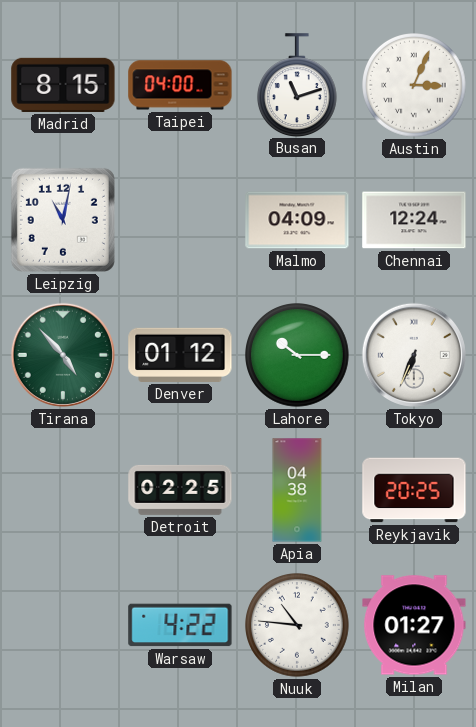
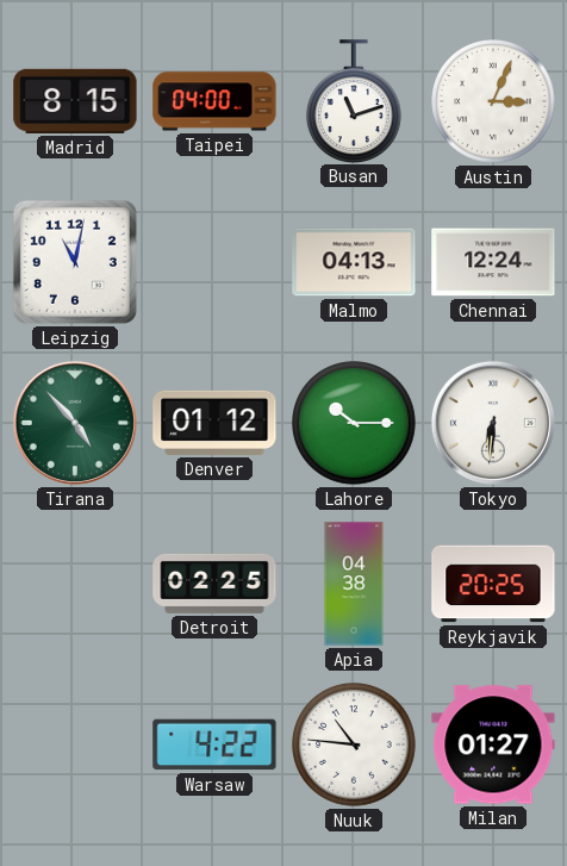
Malmo: 04:09 -> 04:13 (354, 262)
Tokyo: 6:34 -> 6:31 (493, 423)
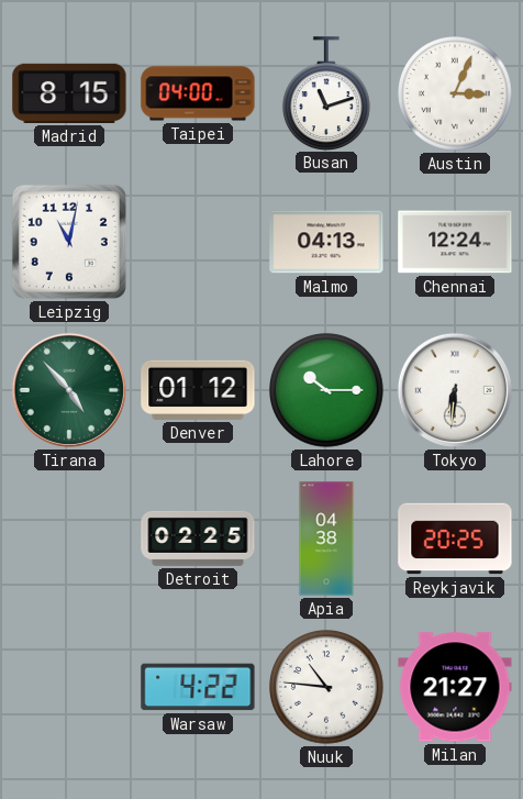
Milan: 01:27 -> 21:27 (455, 687)
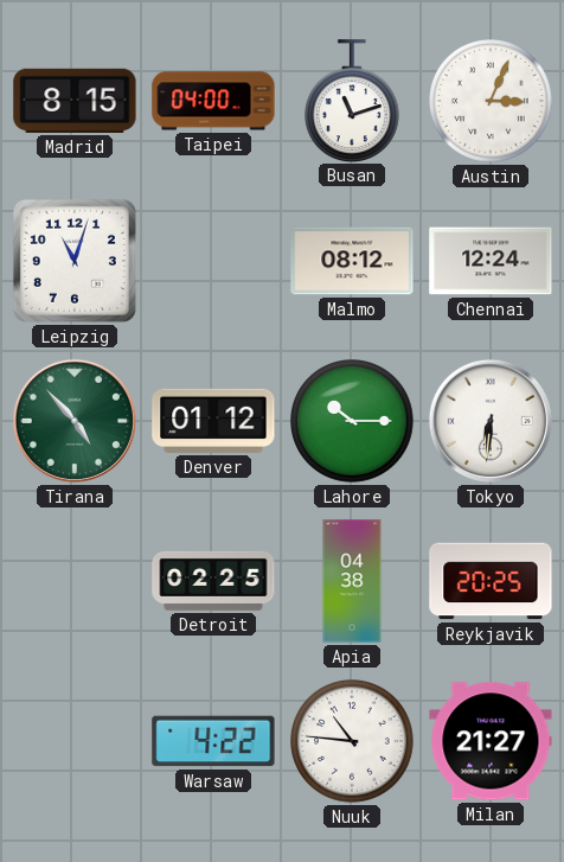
Leipzig: 11:02 -> 11:03 (75, 261)
Malmo: 04:13 -> 08:12 (352, 261)
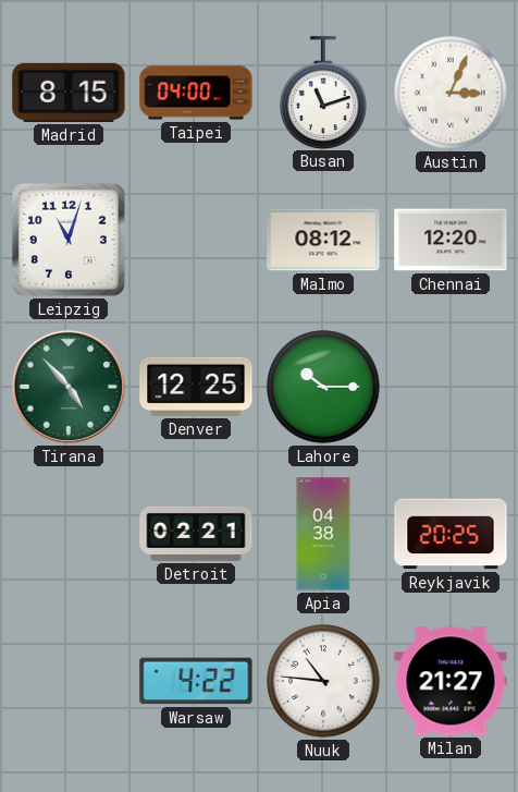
Chennai: 12:24 -> 12:20 (451, 240)
Denver: 01:12 -> 12:25 (196, 387)
Tokyo: 6:31 -> none (491, 421)
Detroit: 02:25 -> 02:21 (196, 534)
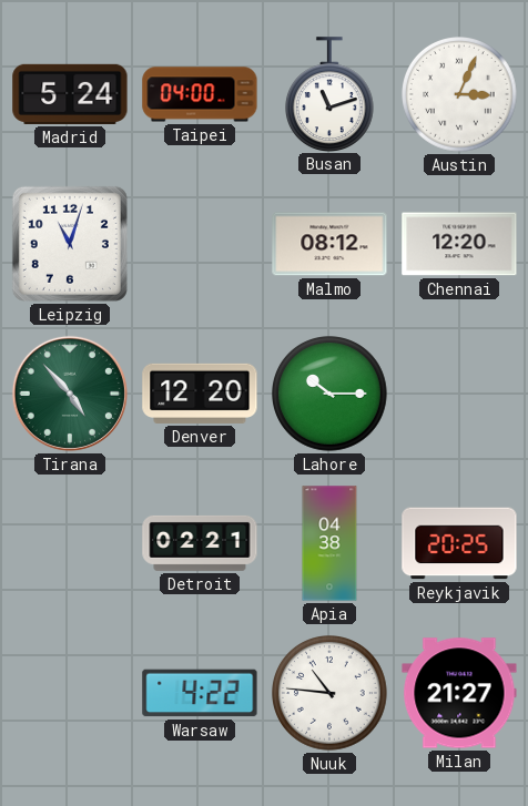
Madrid: 8:15 -> 5:24 (70, 94)
Denver: 12:25 -> 12:20 (200, 394)
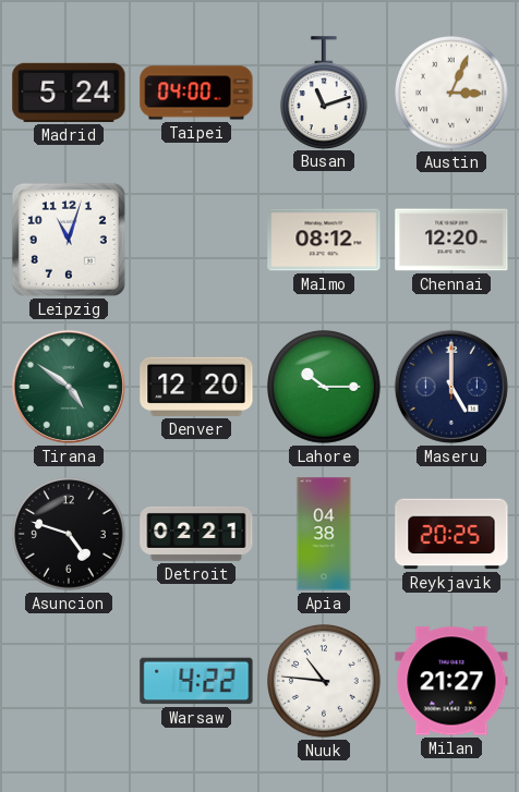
Tirana: 4:53 -> 4:51 (69, 387)
Maseru: none -> 5:00 (451, 387)
Asuncion: none -> 4:48 (70, 535)
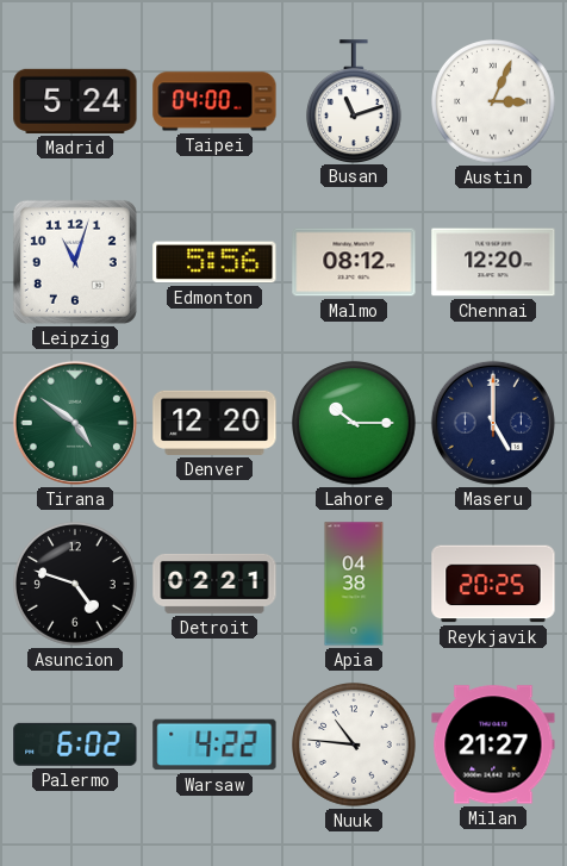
Edmonton: none -> 5:56 (214, 262)
Palermo: none -> 6:02 (75, 744)
